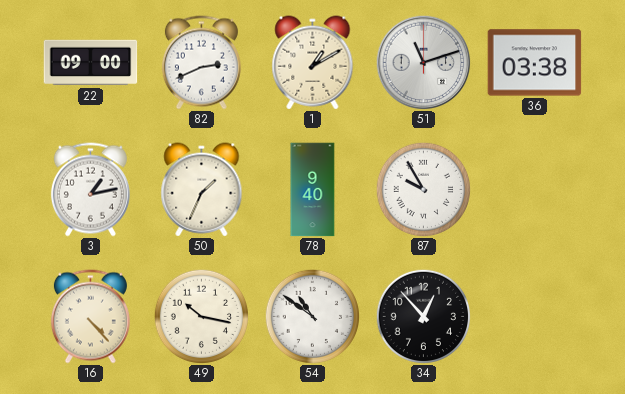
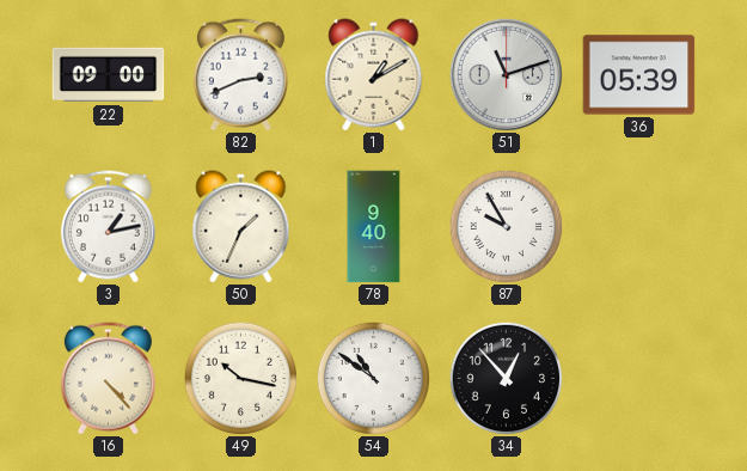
36: 03:38 -> 05:39 (639, 75)
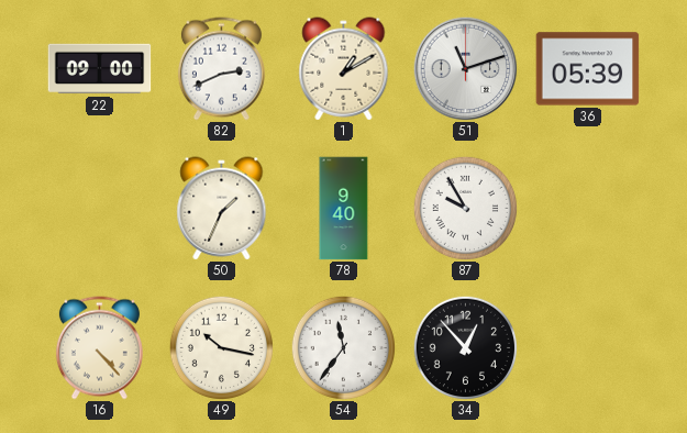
3: 1:13 -> none (108, 227)
54: 10:51 -> 11:36 (343, 347)
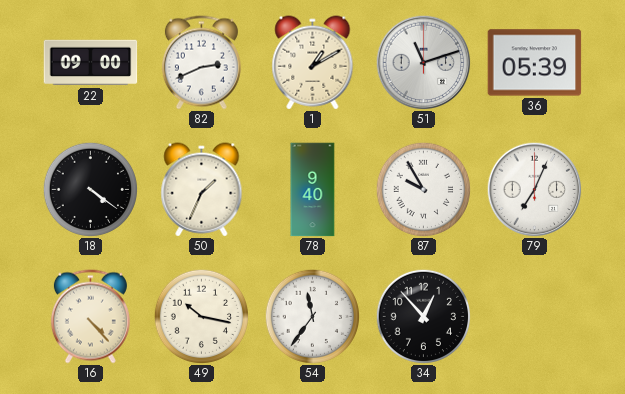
18: none -> 4:21 (90, 189)
79: none -> 7:04 (534, 189)
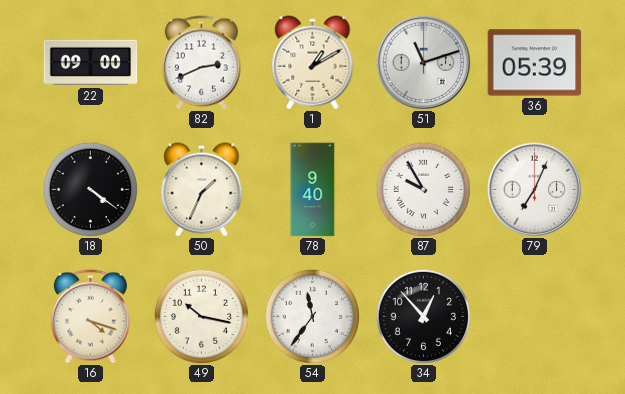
16: 4:23 -> 4:18 (90, 317)
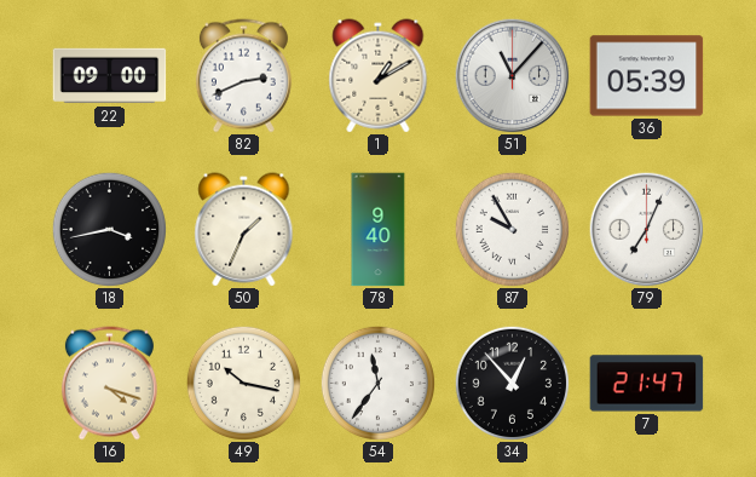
51: 11:12 -> 11:07 (512, 75)
18: 4:21 -> 3:43 (109, 229)
7: none -> 21:47 (647, 384)
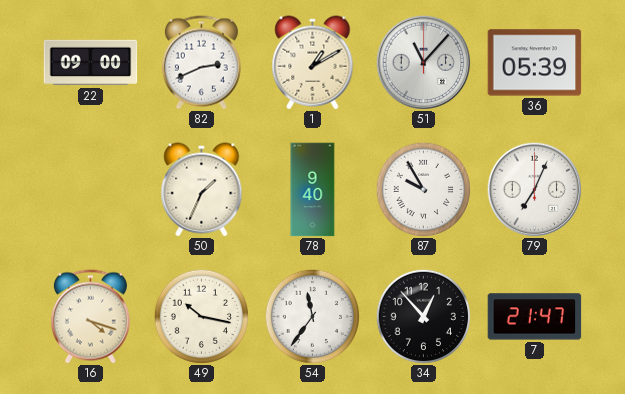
18: 3:43 -> none (109, 229)
